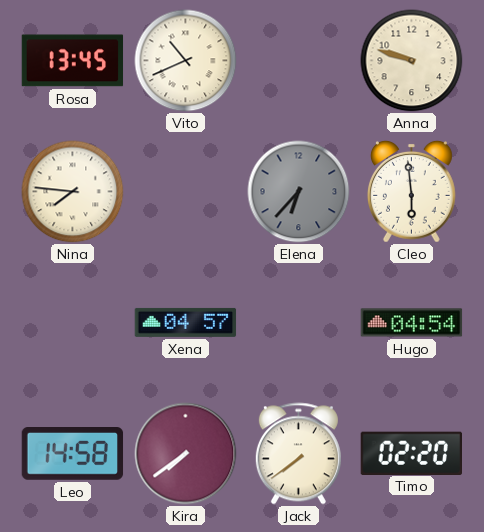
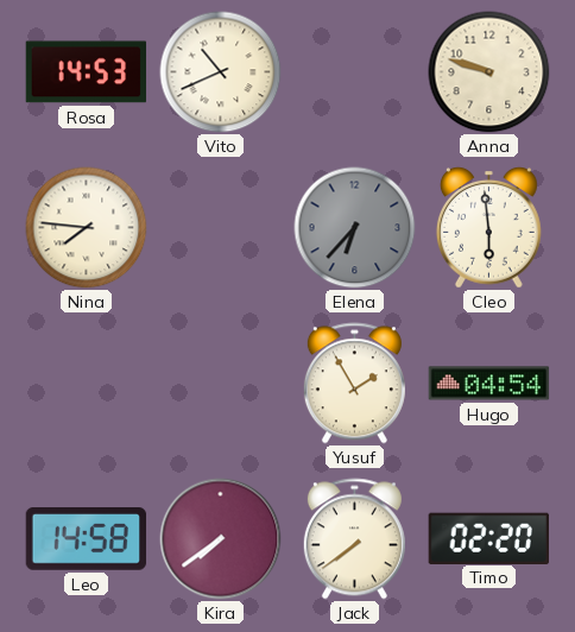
Rosa: 13:45 -> 14:53 (87, 72)
Xena: 04:57 -> none (186, 322)
Yusuf: none -> 1:55 (354, 384)
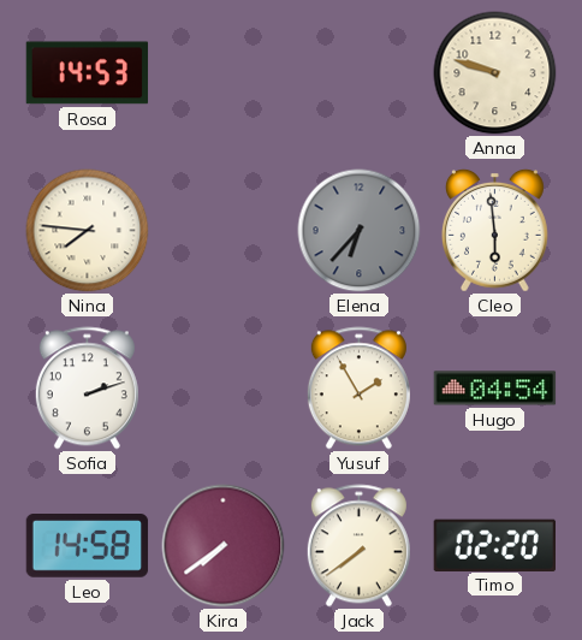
Vito: 10:41 -> none (221, 72)
Sofia: none -> 2:12 (87, 389)
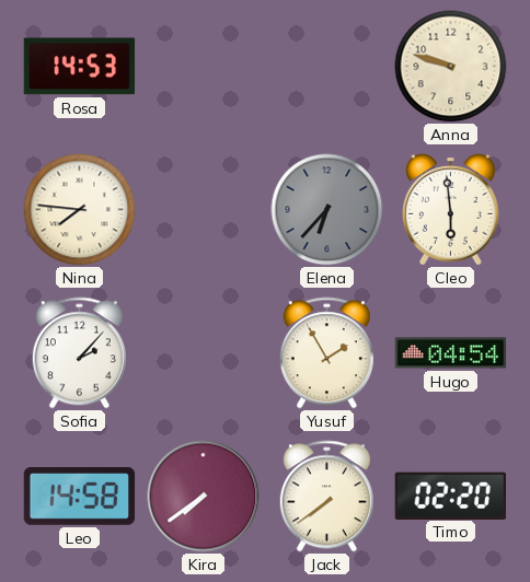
Sofia: 2:12 -> 2:07 (79, 353)
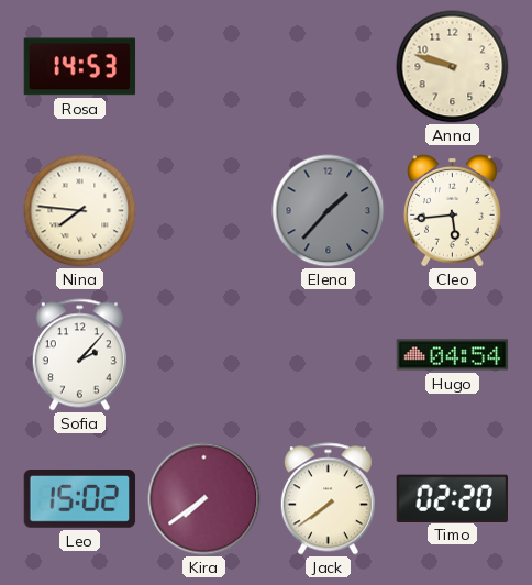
Elena: 6:37 -> 1:37 (329, 211)
Cleo: 5:59 -> 5:44 (452, 210)
Yusuf: 1:55 -> none (326, 353)
Leo: 14:58 -> 15:02 (80, 499)
